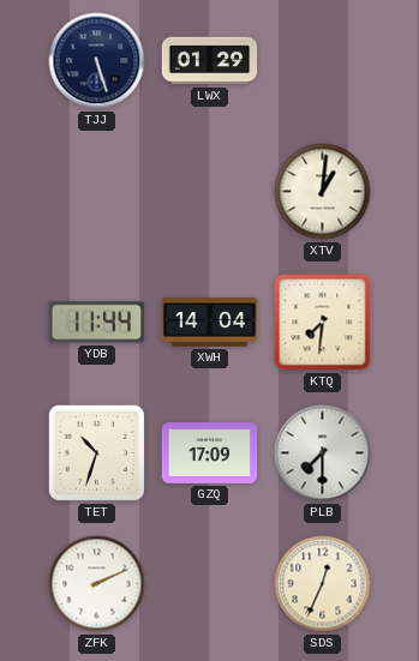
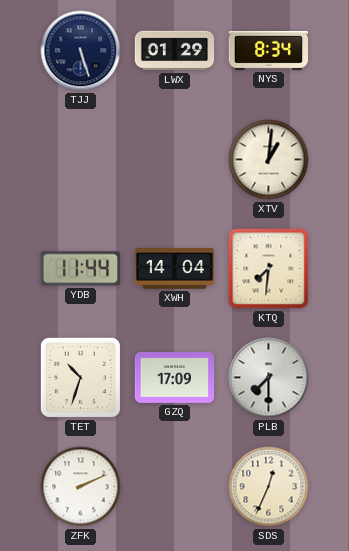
NYS: none -> 8:34 (269, 50)
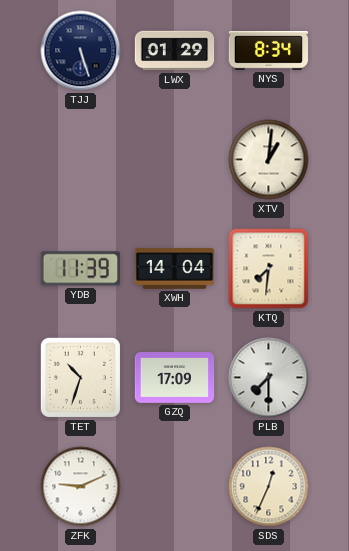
YDB: 11:44 -> 11:39 (80, 269)
ZFK: 2:11 -> 9:11 (81, 487)
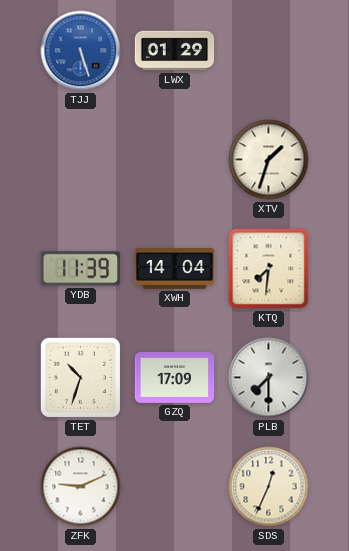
TJJ dial: navy -> blue (81, 51)
NYS: 8:34 -> none (269, 50)
XTV: 1:01 -> 1:33 (269, 160)
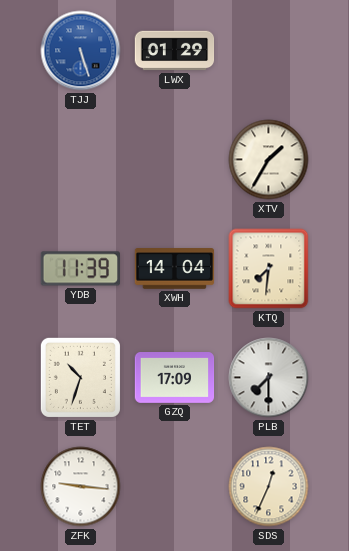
XTV: 1:33 -> 1:35 (269, 160)
ZFK: 9:11 -> 9:16 (81, 487)
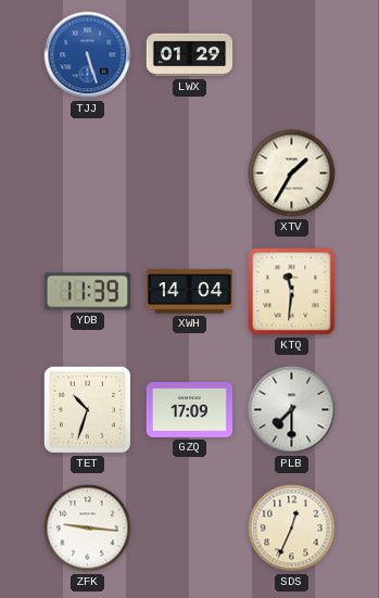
KTQ: 7:31 -> 11:31 (292, 292)
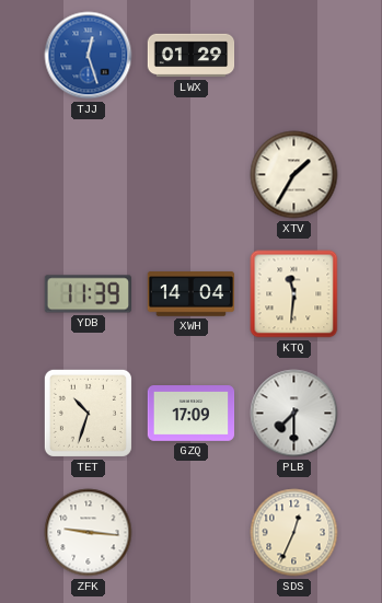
TJJ: 5:27 -> 12:27 (89, 56)
